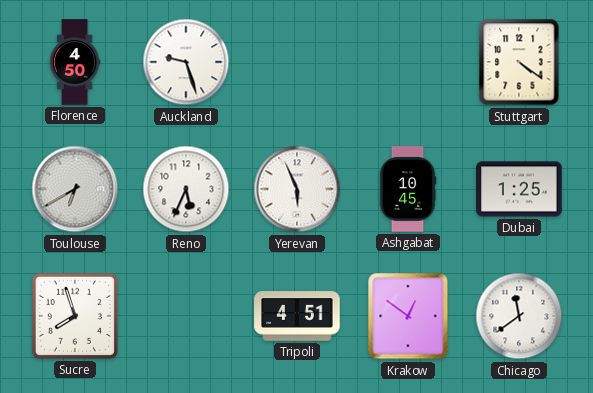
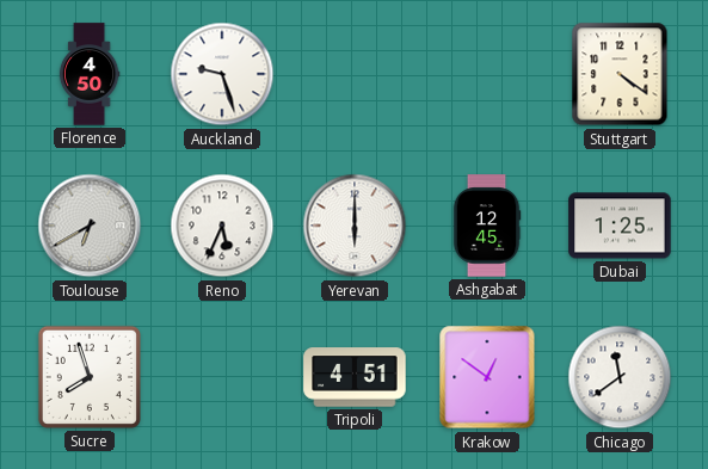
Yerevan: 5:56 -> 6:00 (355, 226)
Ashgabat: 10:45 -> 12:45 (487, 226)
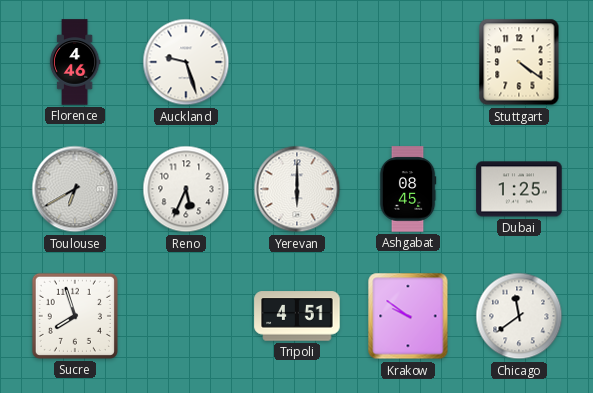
Florence: 4:50 -> 4:46 (75, 62)
Ashgabat: 12:45 -> 08:45 (408, 189)
Krakow: 12:51 -> 9:51 (408, 316)
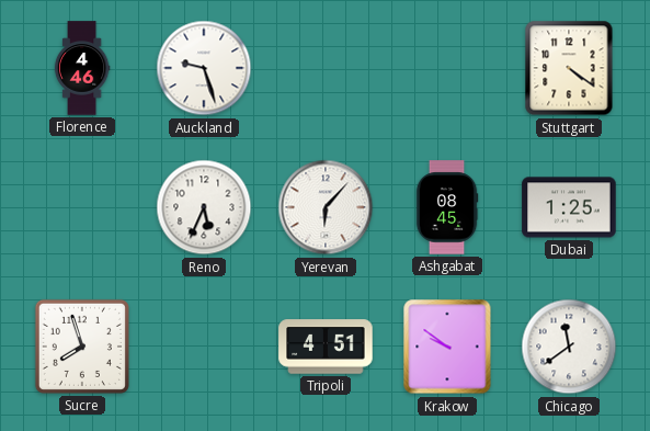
Toulouse: 6:40 -> none (75, 189)
Yerevan: 6:00 -> 6:07 (326, 207)
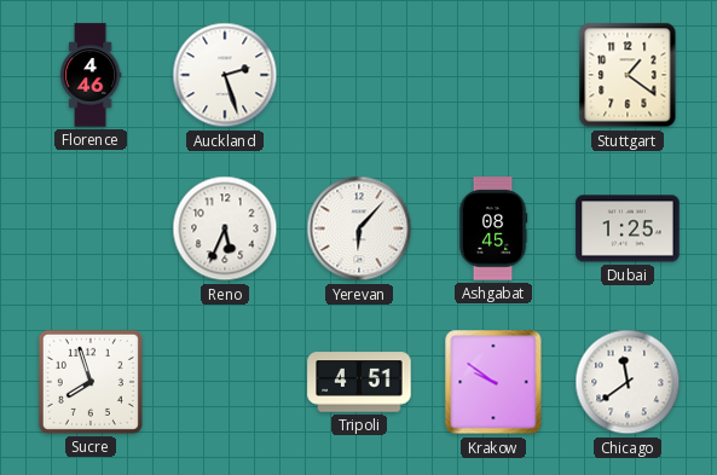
Auckland: 9:27 -> 2:27 (225, 75)
Stuttgart: 4:21 -> 1:21 (628, 75)
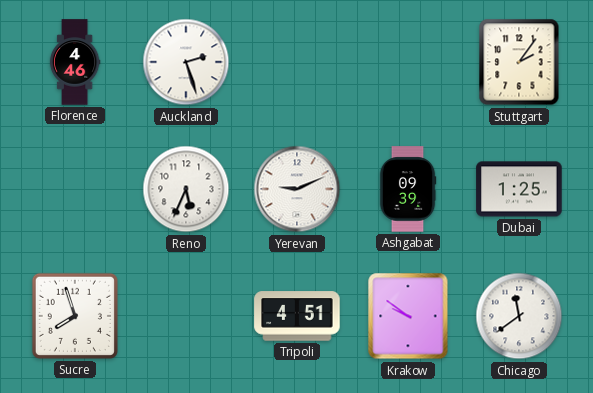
Stuttgart: 1:21 -> 2:06 (519, 62)
Yerevan: 6:07 -> 9:11 (297, 189)
Ashgabat: 08:45 -> 09:39 (408, 189)
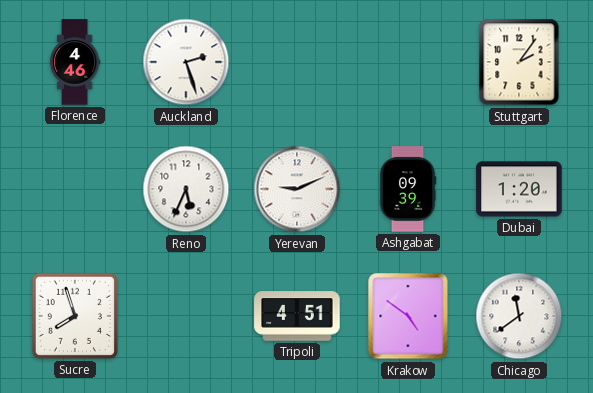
Dubai: 1:25 -> 1:20 (519, 189)
Krakow: 9:51 -> 4:51 (408, 316)
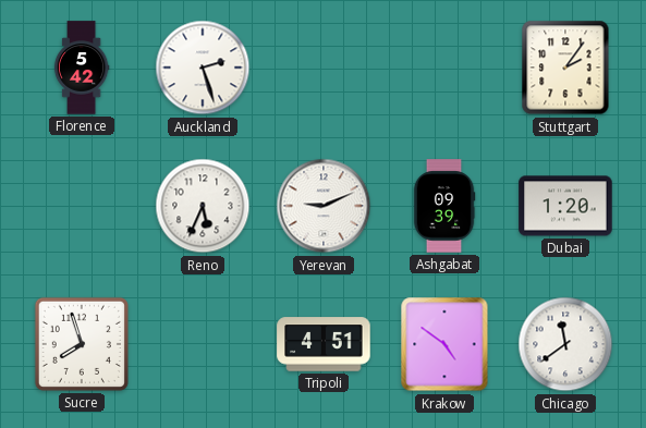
Florence: 4:46 -> 5:42 (82, 68)
